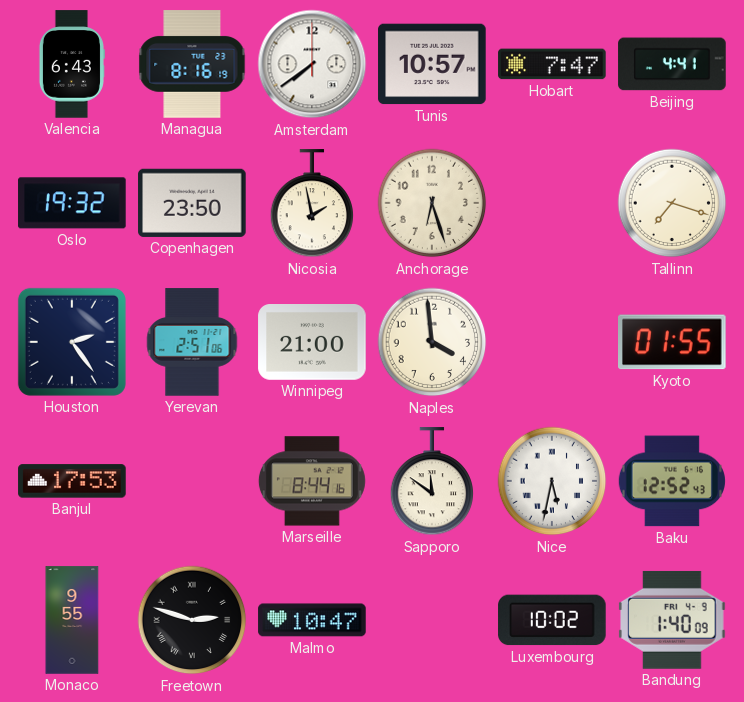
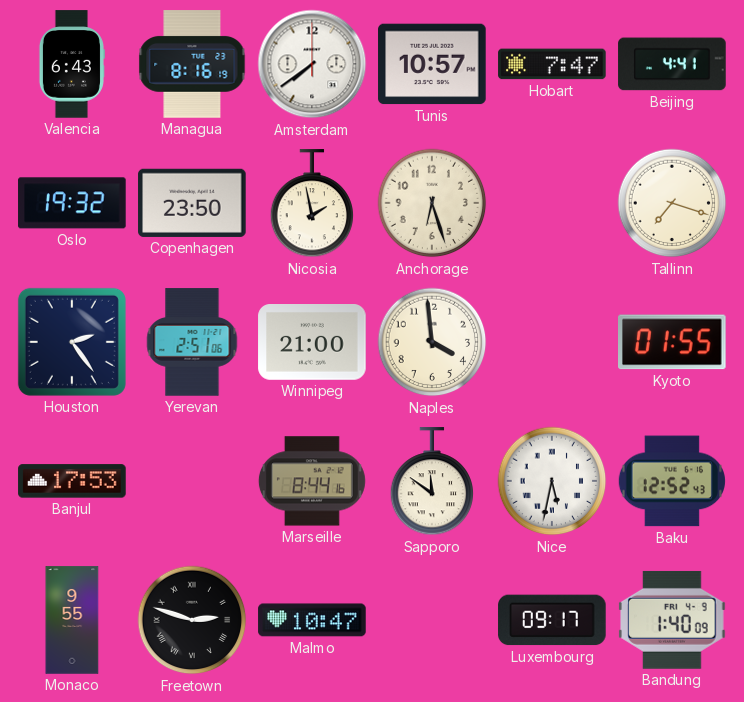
Luxembourg: 10:02 -> 09:17 (552, 620)
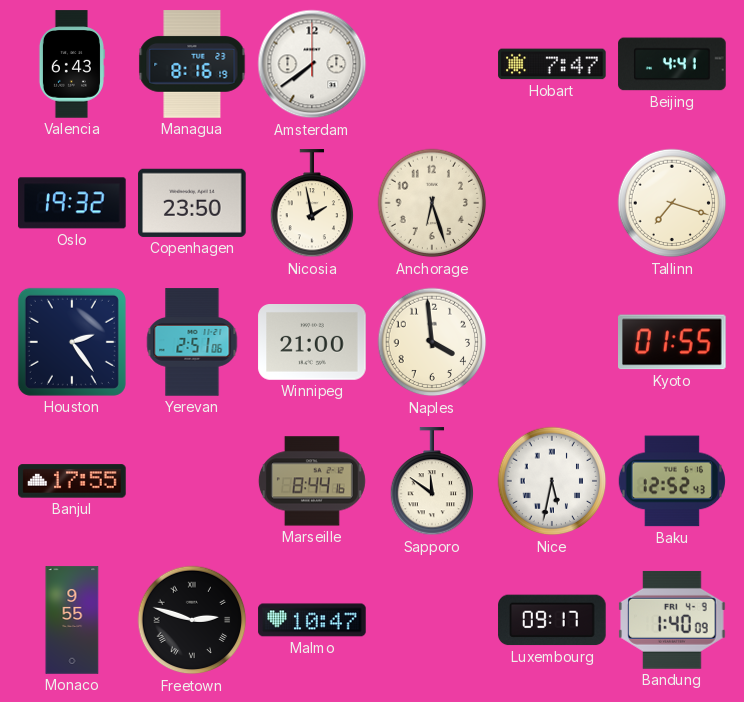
Tunis: 10:57 -> none (432, 64)
Banjul: 17:53 -> 17:55 (72, 481)
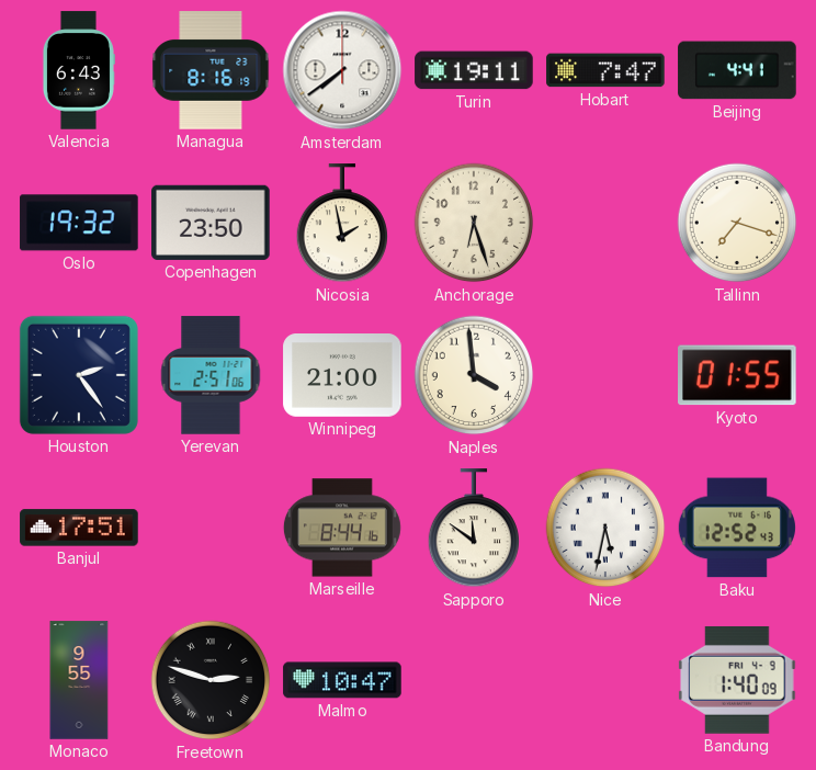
Turin: none -> 19:11 (474, 70)
Banjul: 17:55 -> 17:51 (79, 528)
Luxembourg: 09:17 -> none (552, 620)
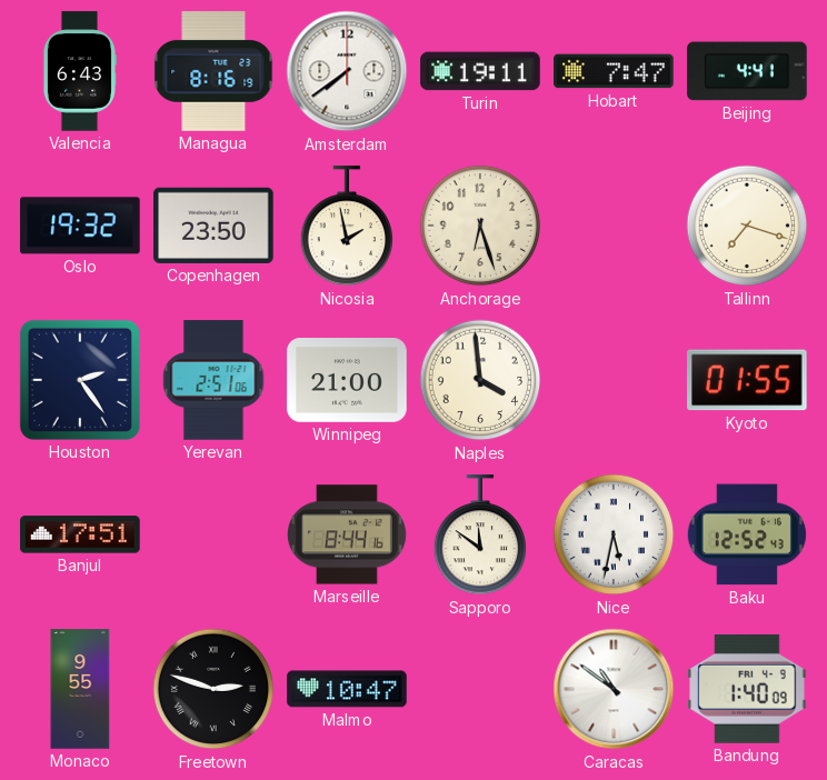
Caracas: none -> 10:51 (614, 689)
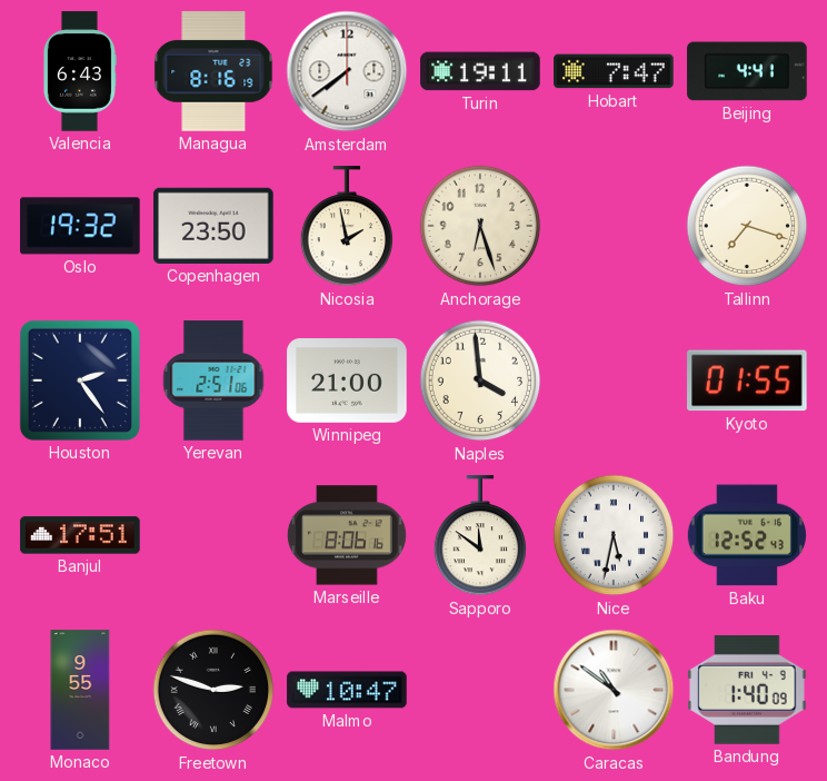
Marseille: 8:44 -> 8:06 (347, 535)
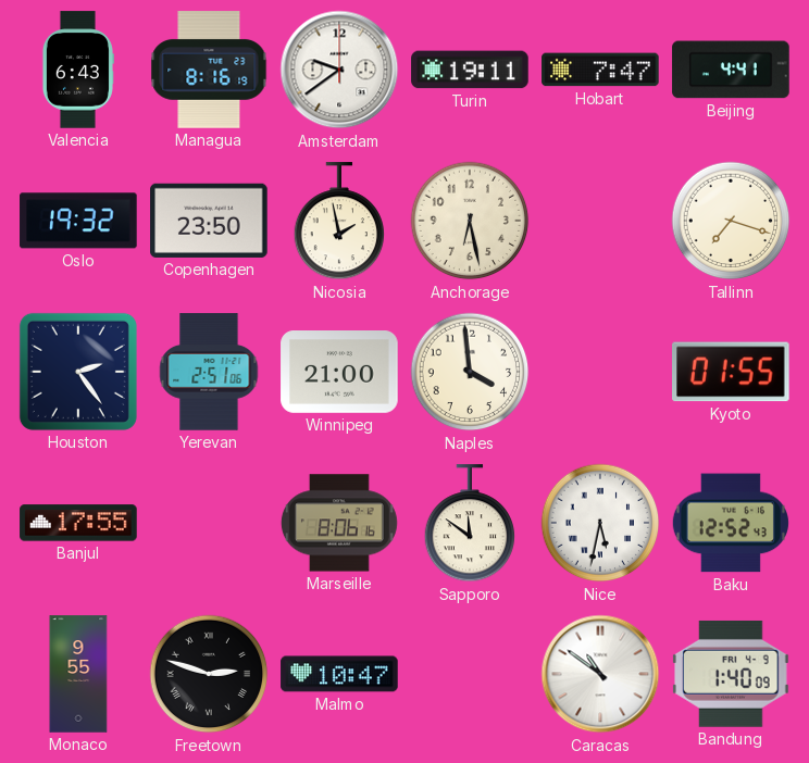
Amsterdam: 7:39 -> 9:39 (339, 70)
Anchorage: 6:27 -> 6:28 (470, 221)
Banjul: 17:51 -> 17:55 (78, 523)
